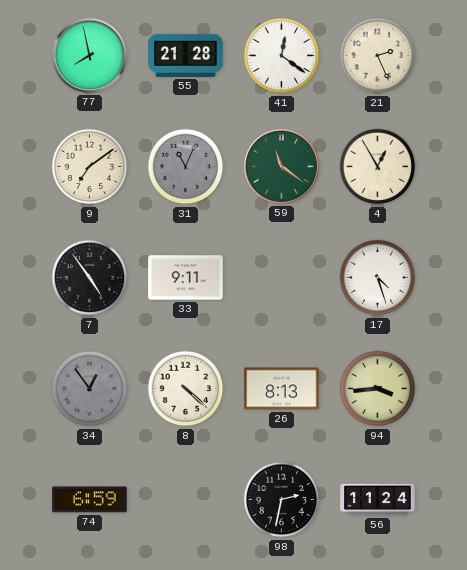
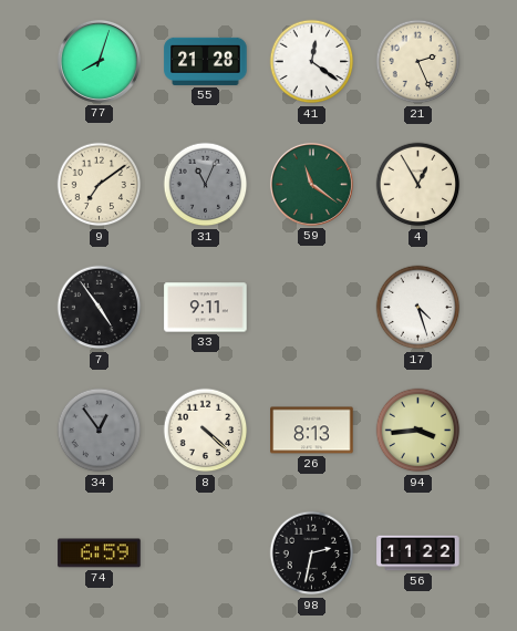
77: 7:58 -> 8:03 (99, 61)
56: 11:24 -> 11:22 (418, 554)
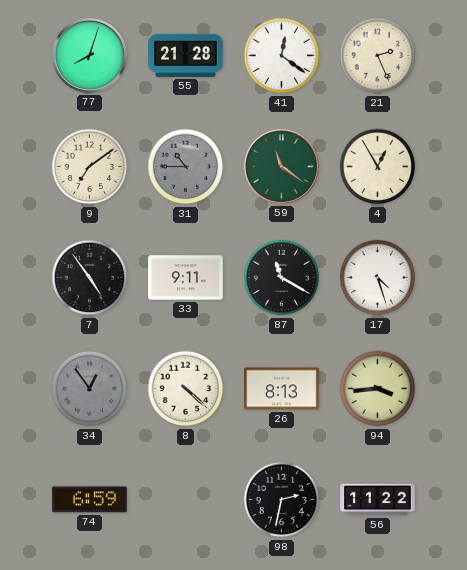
31: 11:04 -> 10:45 (186, 167)
87: none -> 11:20 (282, 278)
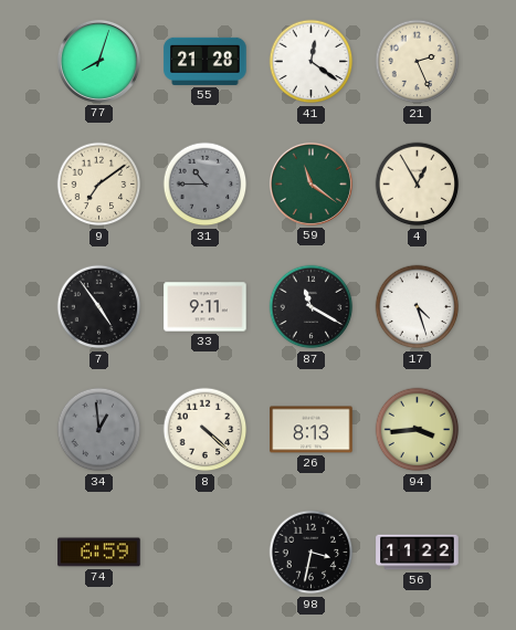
34: 12:54 -> 12:59 (99, 430)
98: 2:32 -> 3:32 (312, 553)
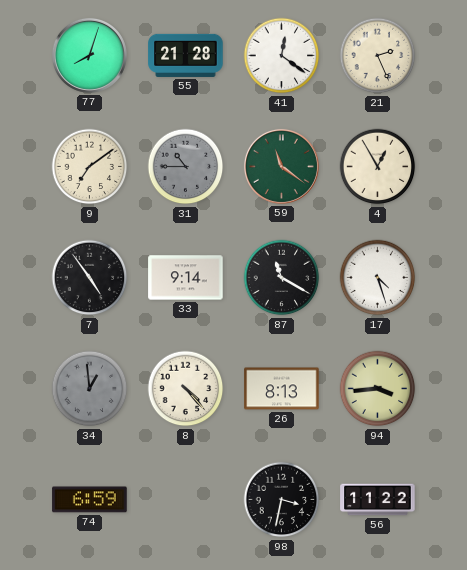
33: 9:11 -> 9:14 (186, 278)
8: 4:22 -> 4:23 (186, 389)
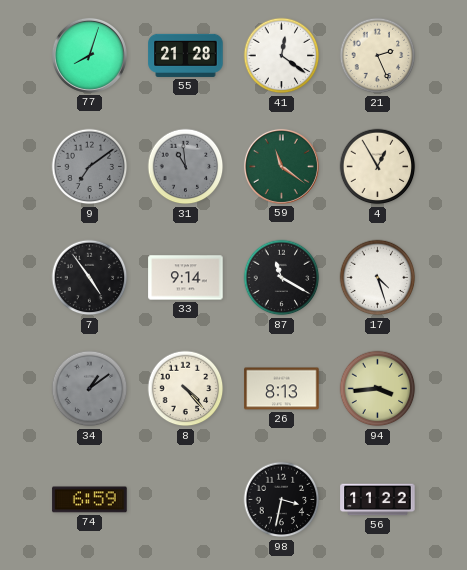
9 dial: cream -> grey (90, 167)
31: 10:45 -> 10:59 (186, 167)
34: 12:59 -> 1:09 (90, 389)
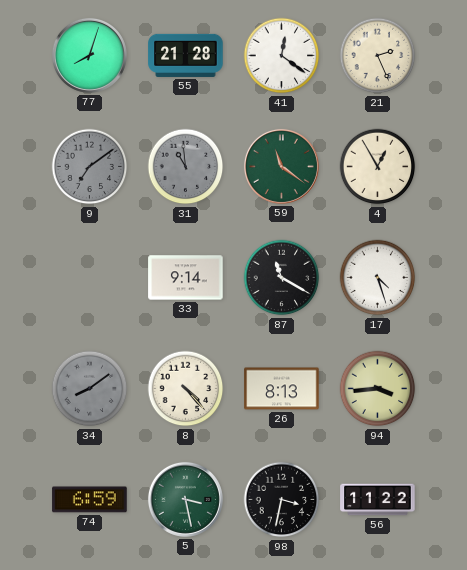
7: 4:54 -> none (90, 278)
34: 1:09 -> 8:09 (90, 389)
5: none -> 3:28 (185, 499)
